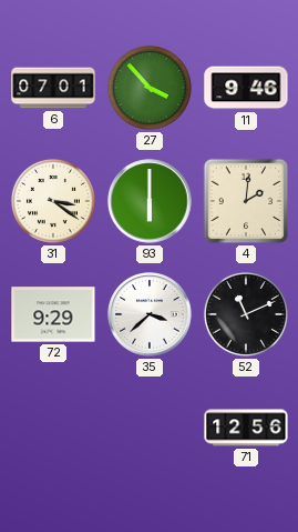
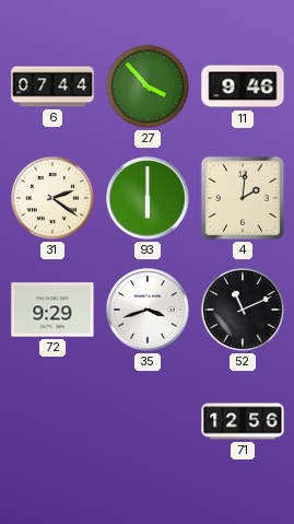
6: 07:01 -> 07:44 (52, 86)
31: 3:21 -> 2:21 (52, 198)
35: 3:38 -> 3:42 (148, 310)
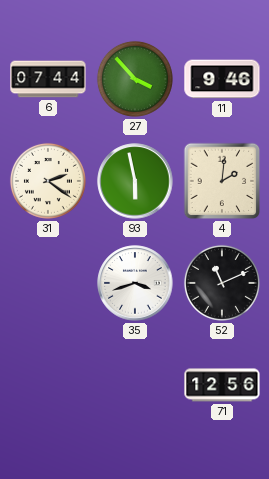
93: 6:00 -> 5:58 (135, 181)
72: 9:29 -> none (52, 310)
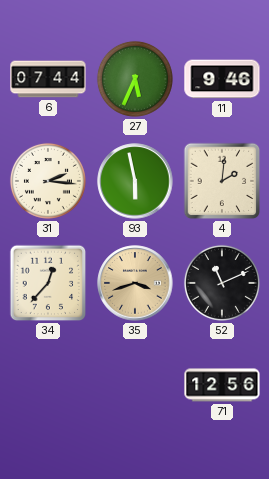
27: 3:53 -> 5:34 (135, 79)
31: 2:21 -> 2:16 (48, 181)
34: none -> 12:37 (48, 283)
35 dial: white -> champagne (135, 283)
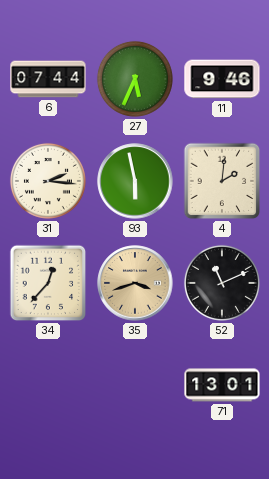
71: 12:56 -> 13:01 (222, 385)
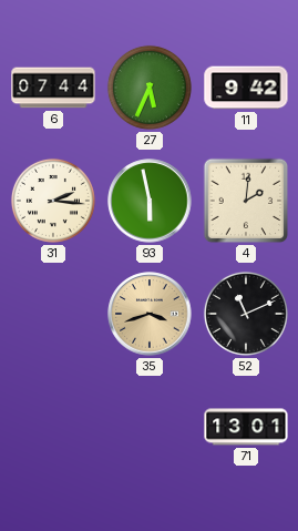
11: 9:46 -> 9:42 (246, 88)
34: 12:37 -> none (48, 283)
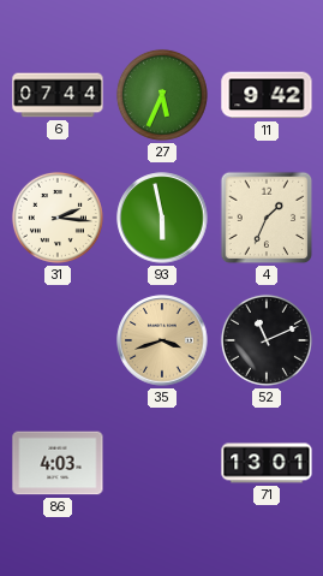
4: 2:01 -> 1:34 (267, 218)
86: none -> 4:03 (58, 463)
